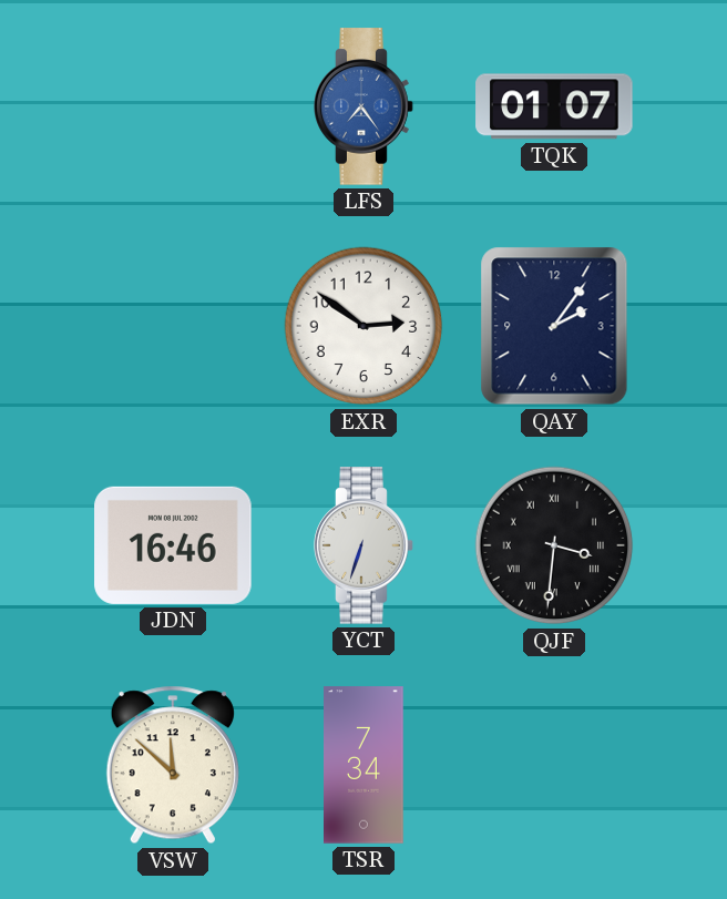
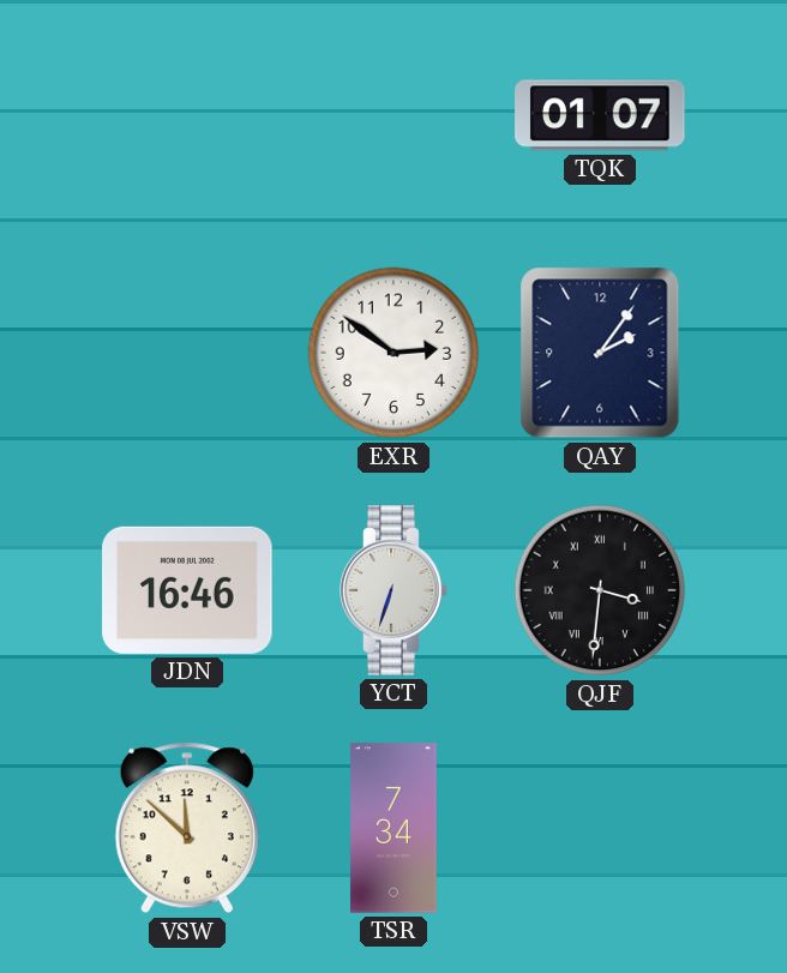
LFS: 7:24 -> none (363, 106)
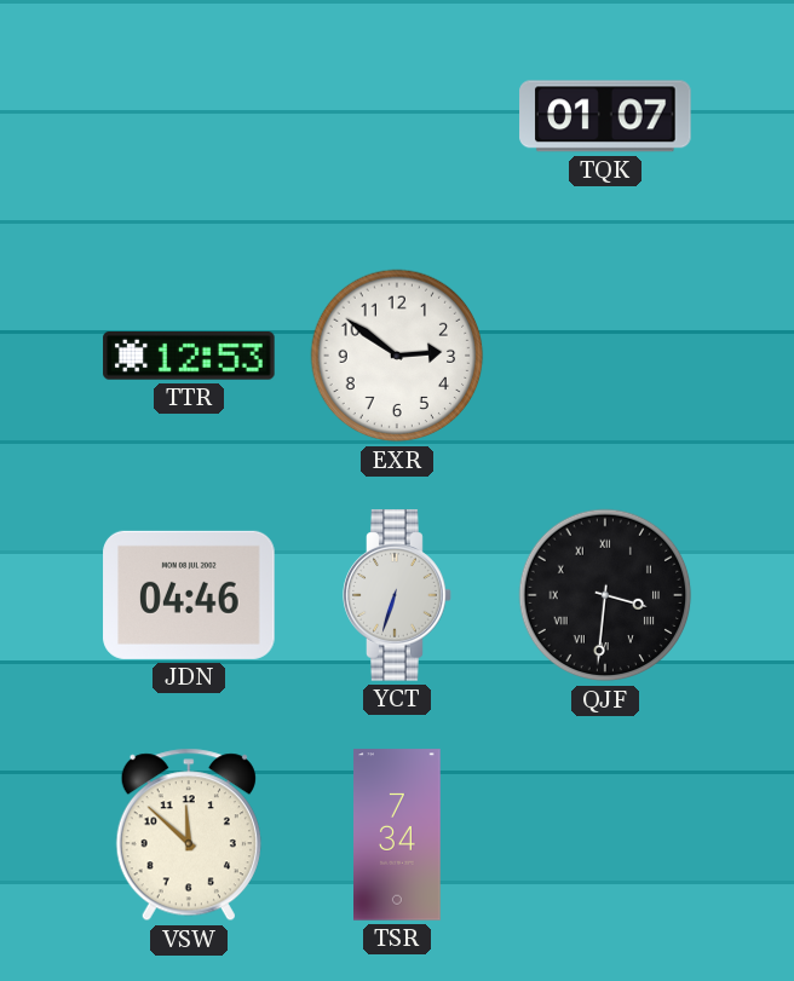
TTR: none -> 12:53 (189, 356)
QAY: 2:06 -> none (600, 353)
JDN: 16:46 -> 04:46 (189, 595)
